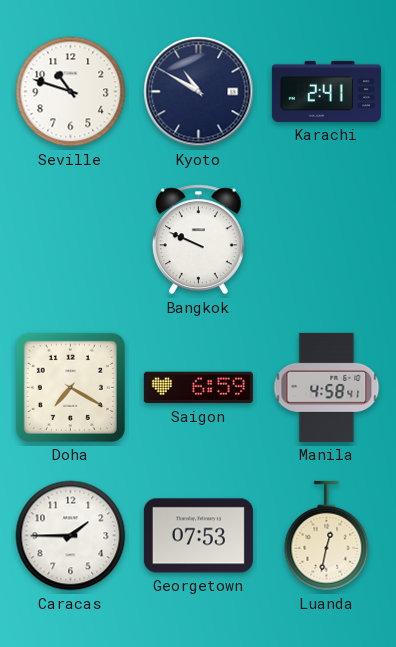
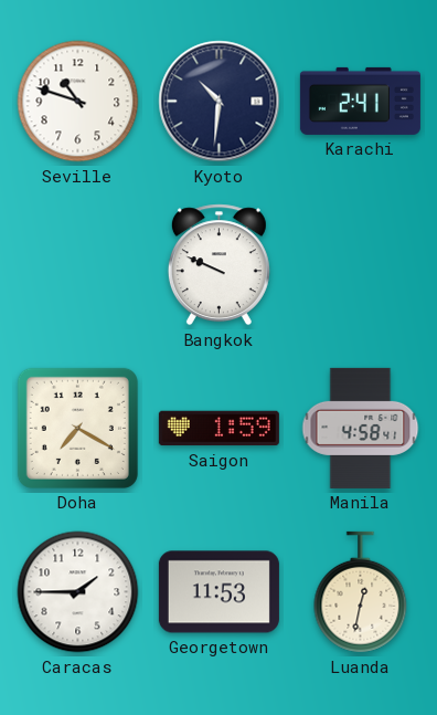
Kyoto: 10:50 -> 10:31 (220, 102)
Saigon: 6:59 -> 1:59 (218, 429)
Georgetown: 07:53 -> 11:53 (218, 592)
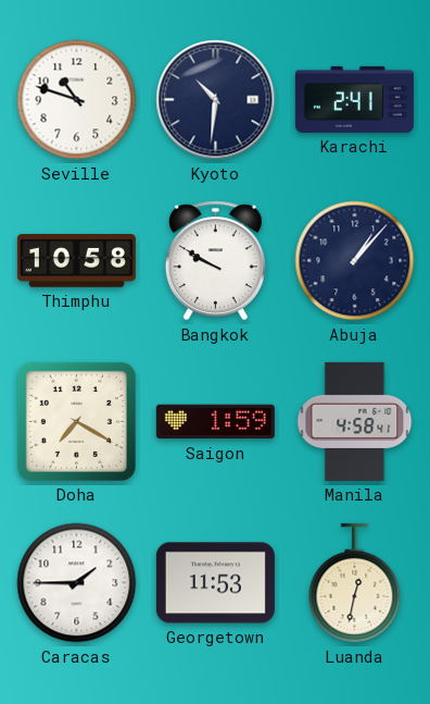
Thimphu: none -> 10:58 (76, 261)
Bangkok: 9:49 -> 9:50 (215, 261)
Abuja: none -> 1:07 (355, 261)
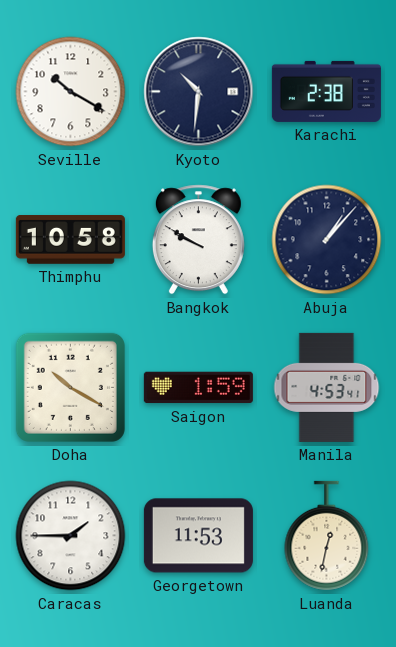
Seville: 10:48 -> 10:20 (71, 92)
Karachi: 2:41 -> 2:38 (326, 91)
Doha: 7:20 -> 10:20 (70, 387)
Manila: 4:58 -> 4:53 (327, 387)
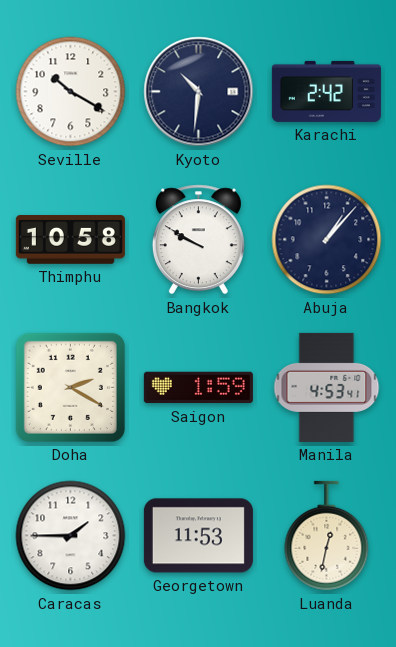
Karachi: 2:38 -> 2:42 (326, 91)
Doha: 10:20 -> 2:20 (70, 387)
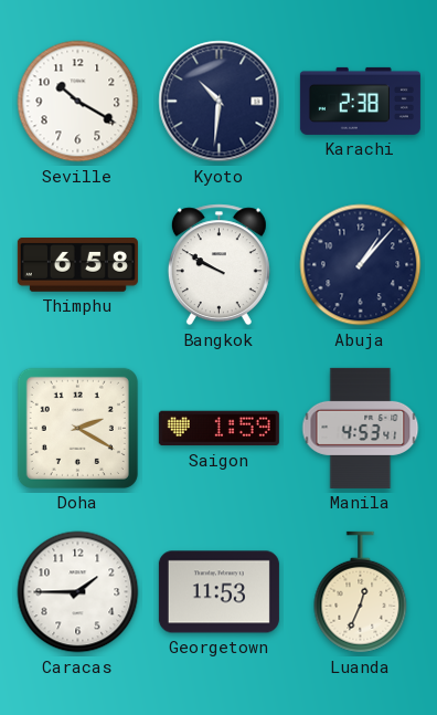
Karachi: 2:42 -> 2:38 (360, 101)
Thimphu: 10:58 -> 6:58 (77, 265)
Luanda: 12:32 -> 12:34 (361, 592)
